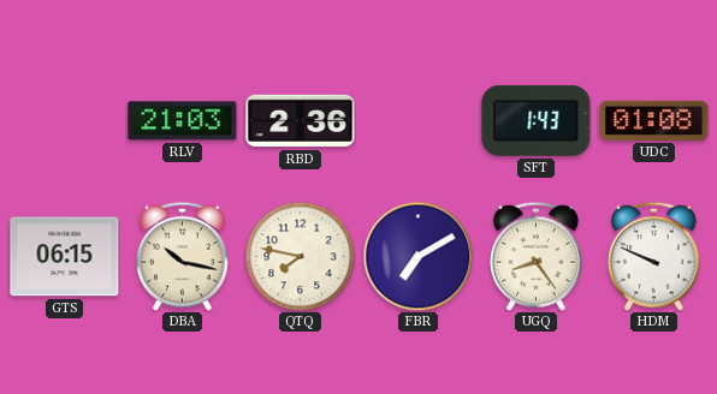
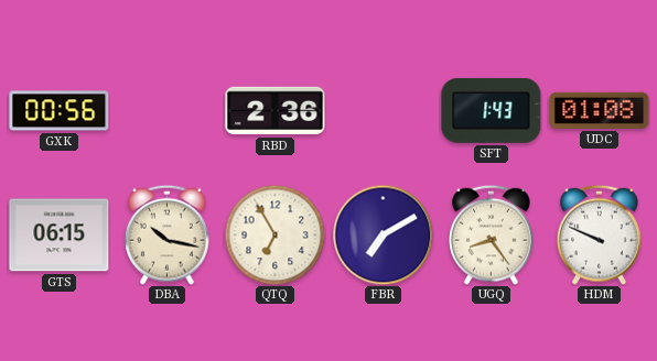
GXK: none -> 00:56 (60, 111)
RLV: 21:03 -> none (183, 121)
QTQ: 7:47 -> 6:55 (274, 234)
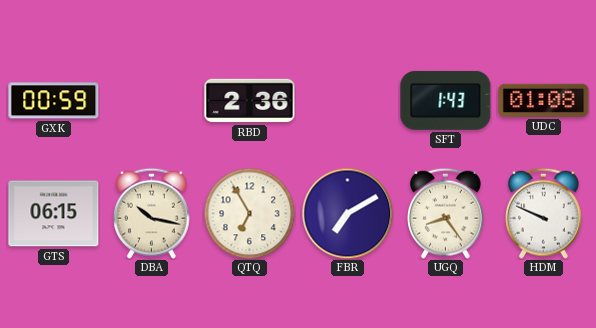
GXK: 00:56 -> 00:59 (54, 101)
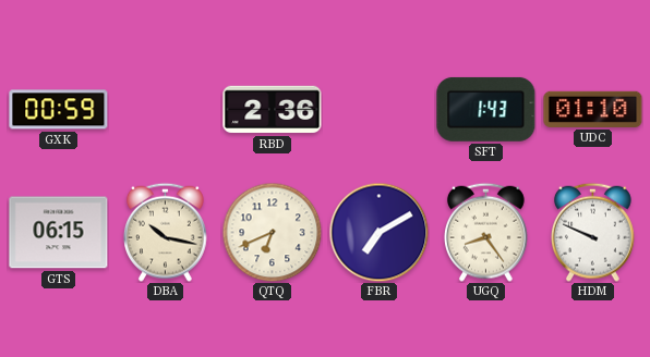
UDC: 01:08 -> 01:10 (593, 109)
QTQ: 6:55 -> 6:41 (272, 232)
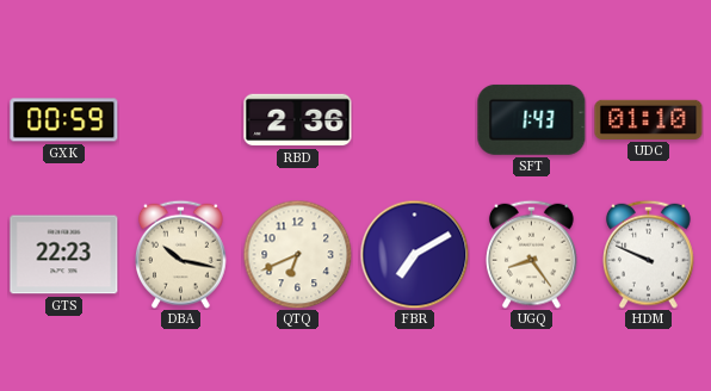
GTS: 06:15 -> 22:23 (64, 255)
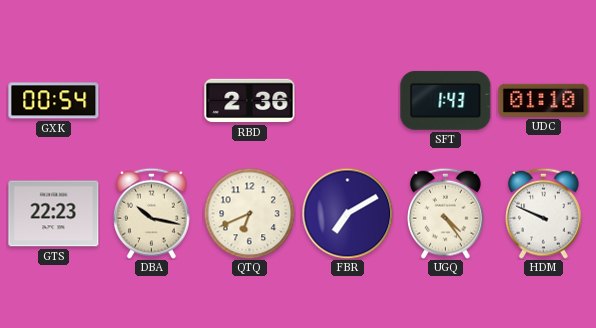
GXK: 00:59 -> 00:54 (54, 101)
UGQ: 8:24 -> 4:24 (446, 213)
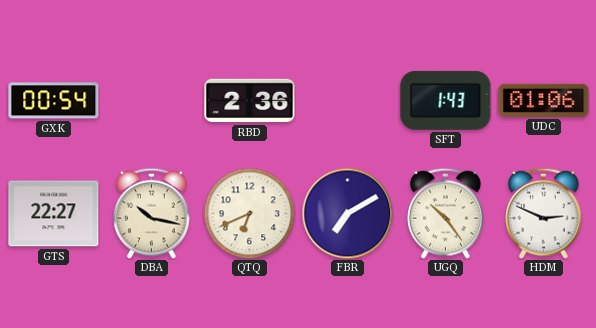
UDC: 01:10 -> 01:06 (544, 100)
GTS: 22:23 -> 22:27 (54, 214)
UGQ: 4:24 -> 10:24 (446, 213)
HDM: 9:49 -> 2:49 (544, 213)
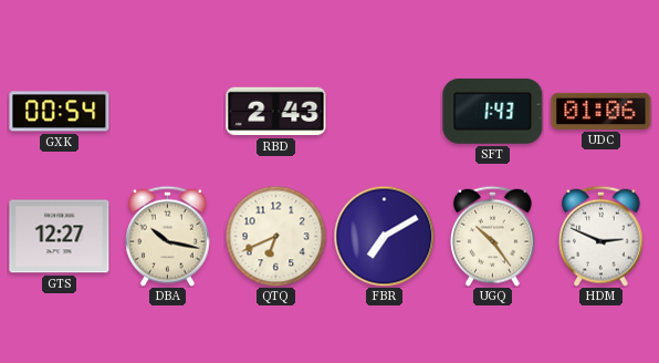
RBD: 2:36 -> 2:43 (276, 112)
GTS: 22:27 -> 12:27 (60, 237)
